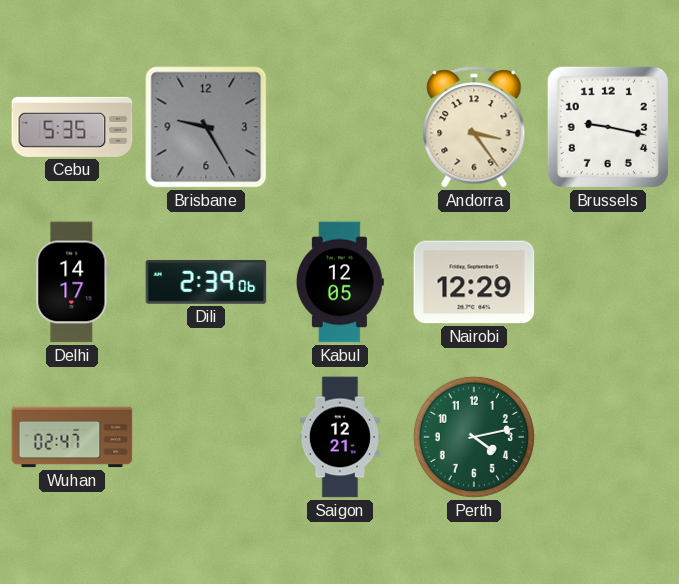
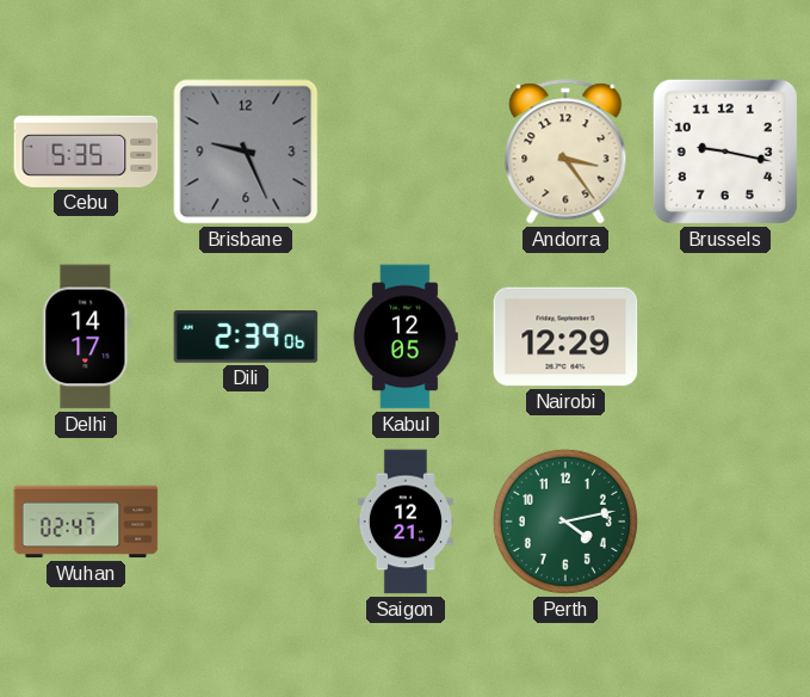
Brisbane: 9:25 -> 9:26 (246, 152)
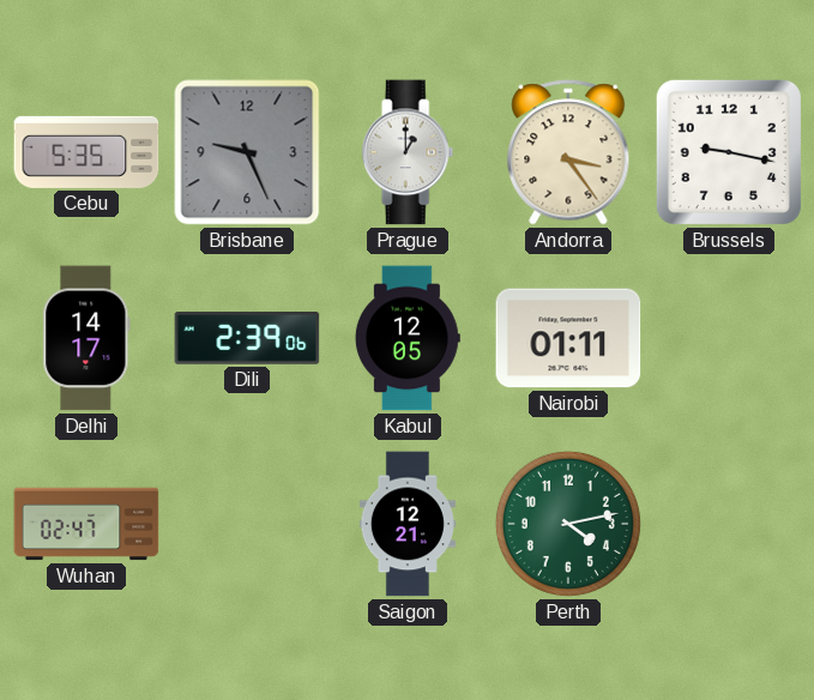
Prague: none -> 1:00 (408, 152)
Nairobi: 12:29 -> 01:11 (568, 338)
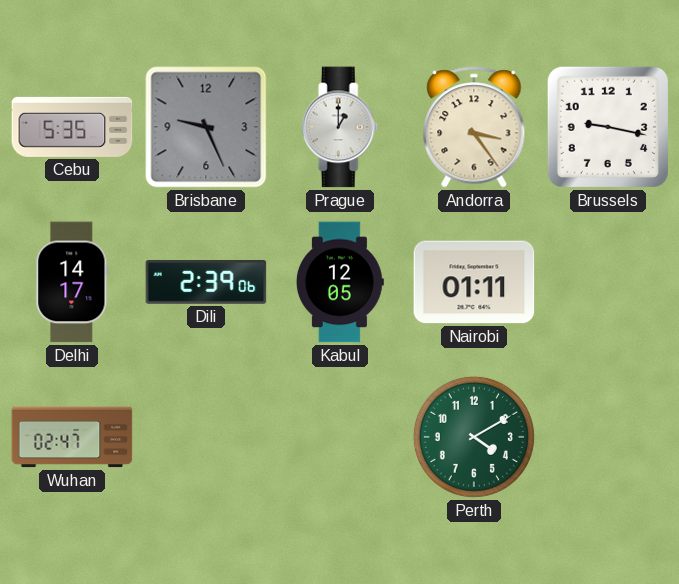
Saigon: 12:21 -> none (408, 524)
Perth: 4:13 -> 4:10 (474, 437)
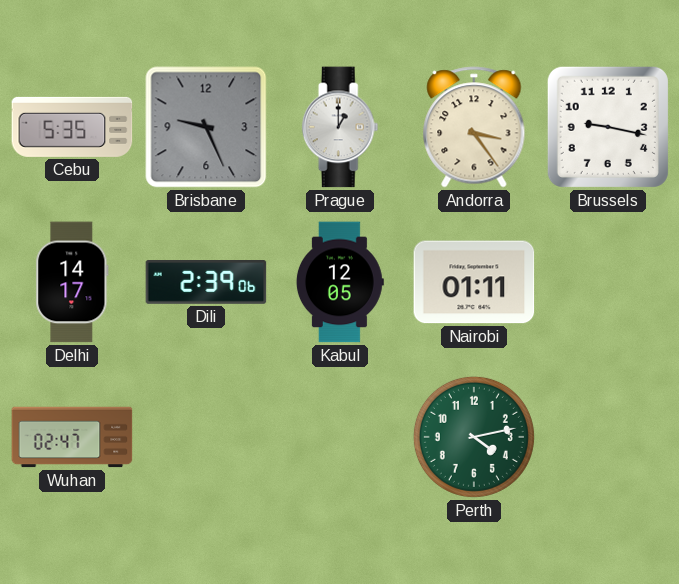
Perth: 4:10 -> 4:13 (474, 437)
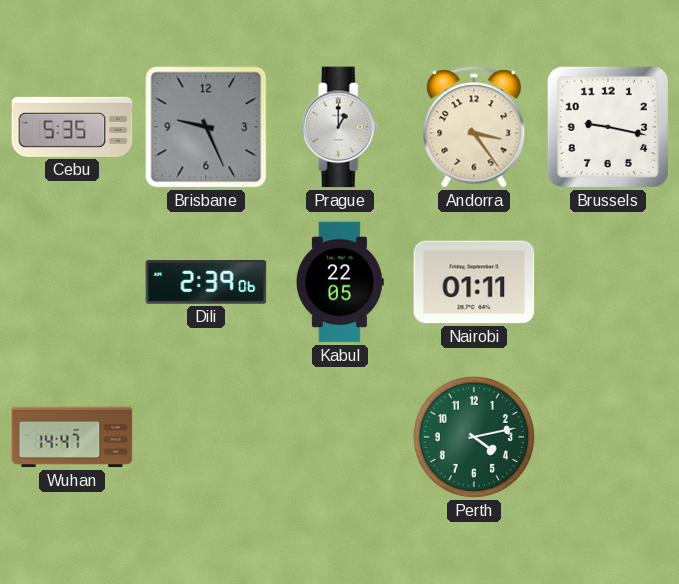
Delhi: 14:17 -> none (72, 282)
Kabul: 12:05 -> 22:05 (340, 282)
Wuhan: 02:47 -> 14:47 (72, 437)
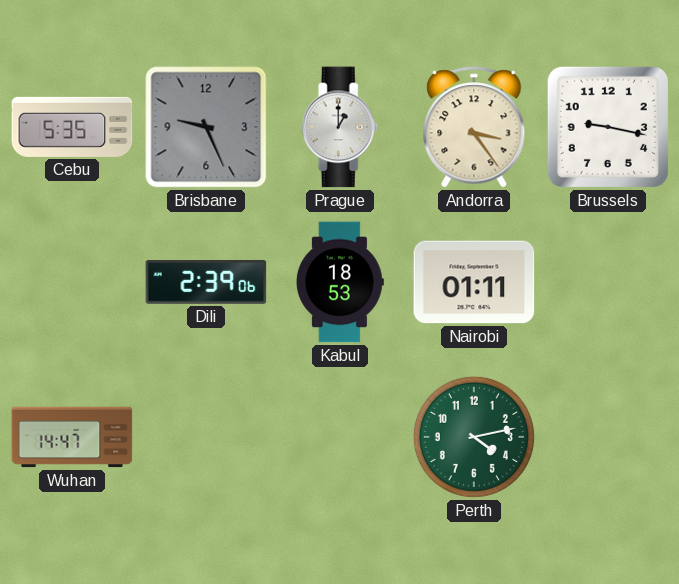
Kabul: 22:05 -> 18:53 (340, 282)
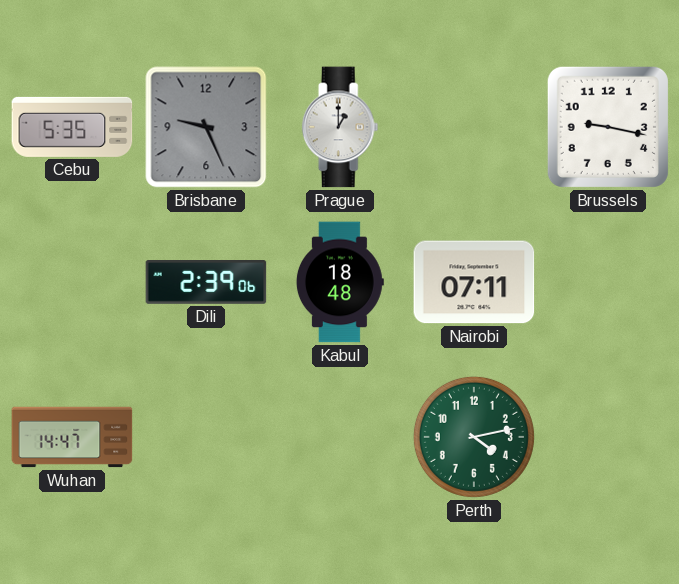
Andorra: 3:24 -> none (474, 127)
Kabul: 18:53 -> 18:48 (340, 282)
Nairobi: 01:11 -> 07:11 (474, 282)
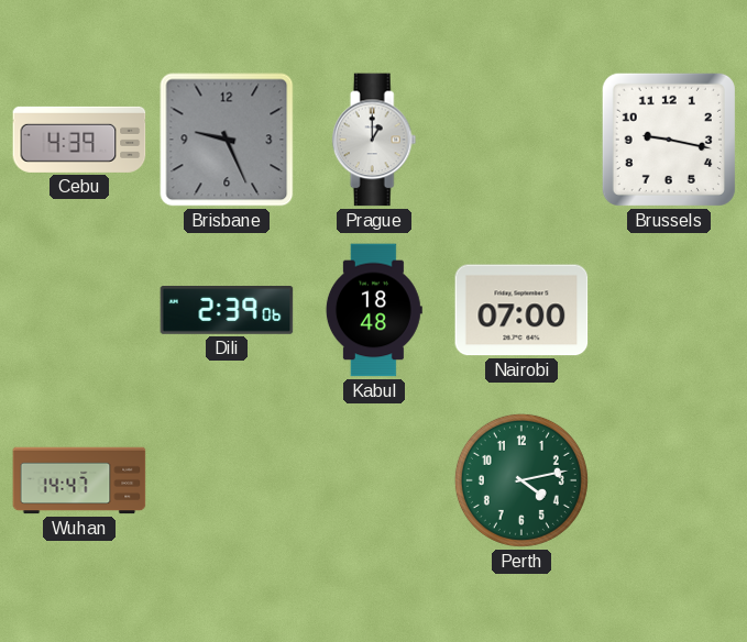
Cebu: 5:35 -> 4:39 (79, 140)
Nairobi: 07:11 -> 07:00 (521, 310)
